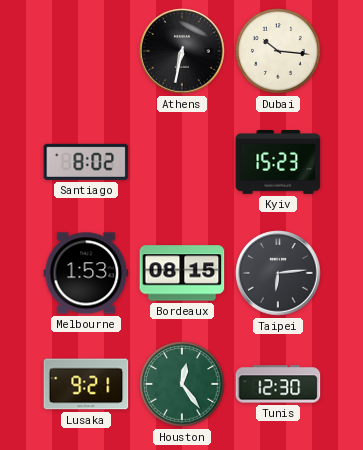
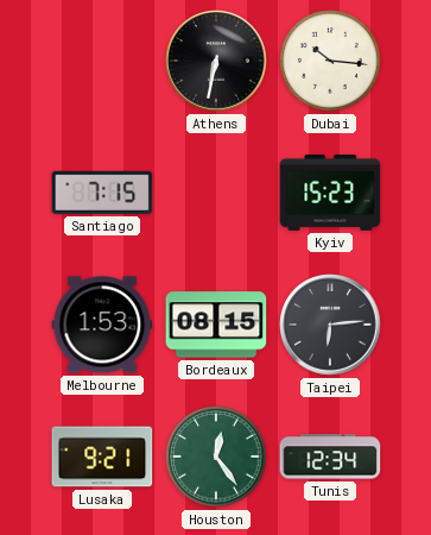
Santiago: 8:02 -> 7:15 (102, 193)
Tunis: 12:30 -> 12:34 (330, 457)
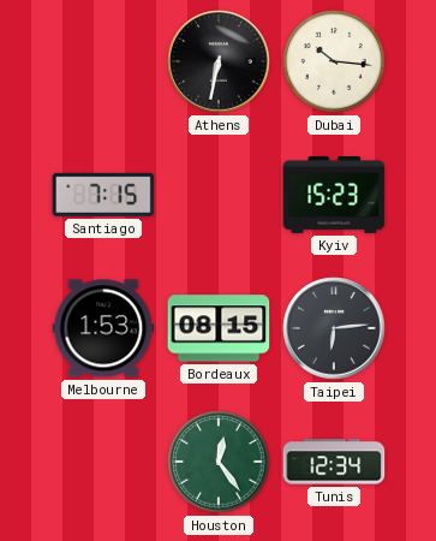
Lusaka: 9:21 -> none (102, 457)
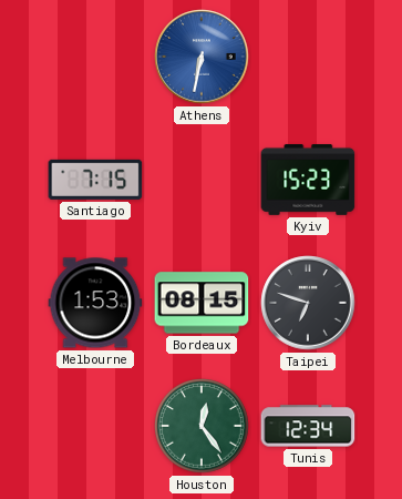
Athens dial: black -> blue (202, 57)
Dubai: 10:16 -> none (334, 61)
Taipei: 6:14 -> 6:48 (308, 303)
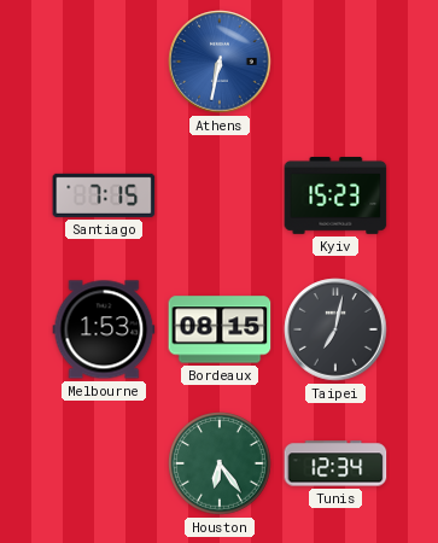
Taipei: 6:48 -> 7:02 (335, 329)
Houston: 12:24 -> 6:24 (220, 463)
